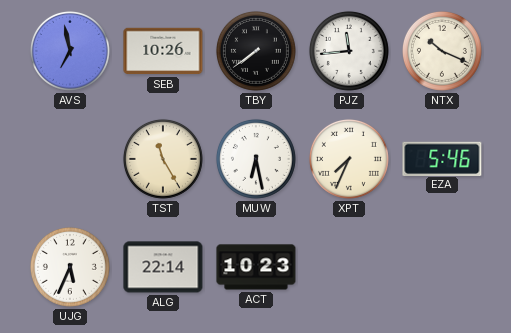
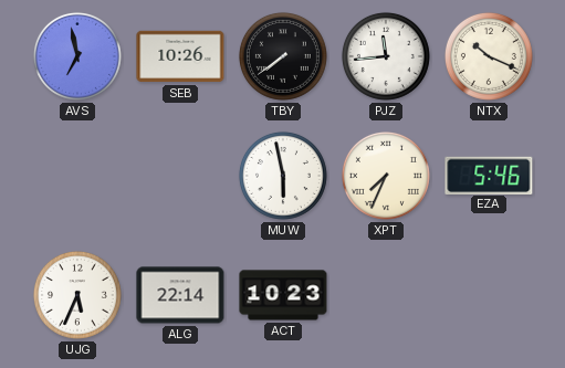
TST: 11:25 -> none (163, 159)
MUW: 6:28 -> 5:58 (283, 176)
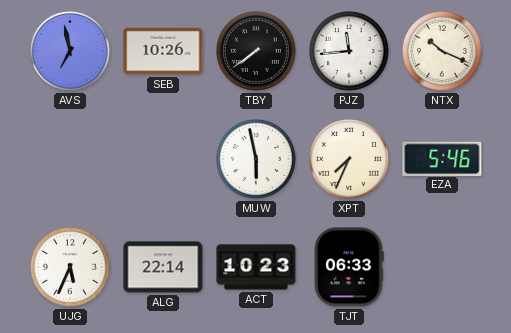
TJT: none -> 06:33 (349, 267)
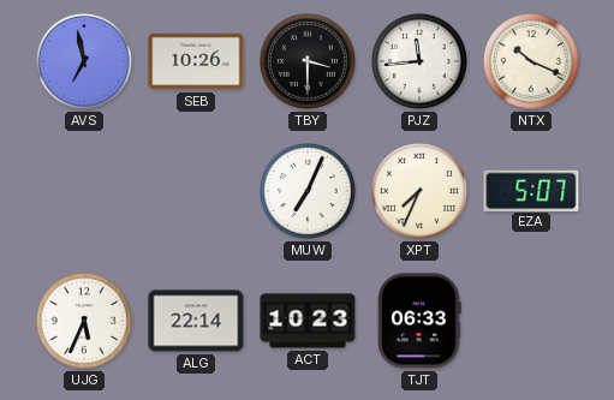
TBY: 7:39 -> 3:30 (308, 61)
MUW: 5:58 -> 7:04 (308, 191)
EZA: 5:46 -> 5:07 (531, 190)
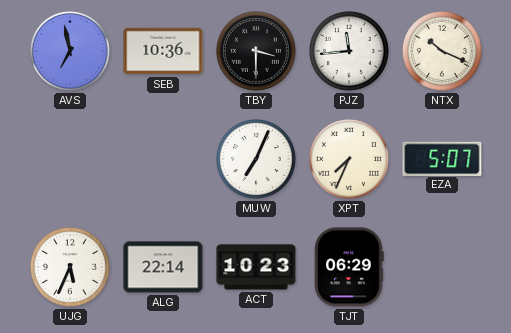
SEB: 10:26 -> 10:36 (163, 51)
TJT: 06:33 -> 06:29 (349, 267)
